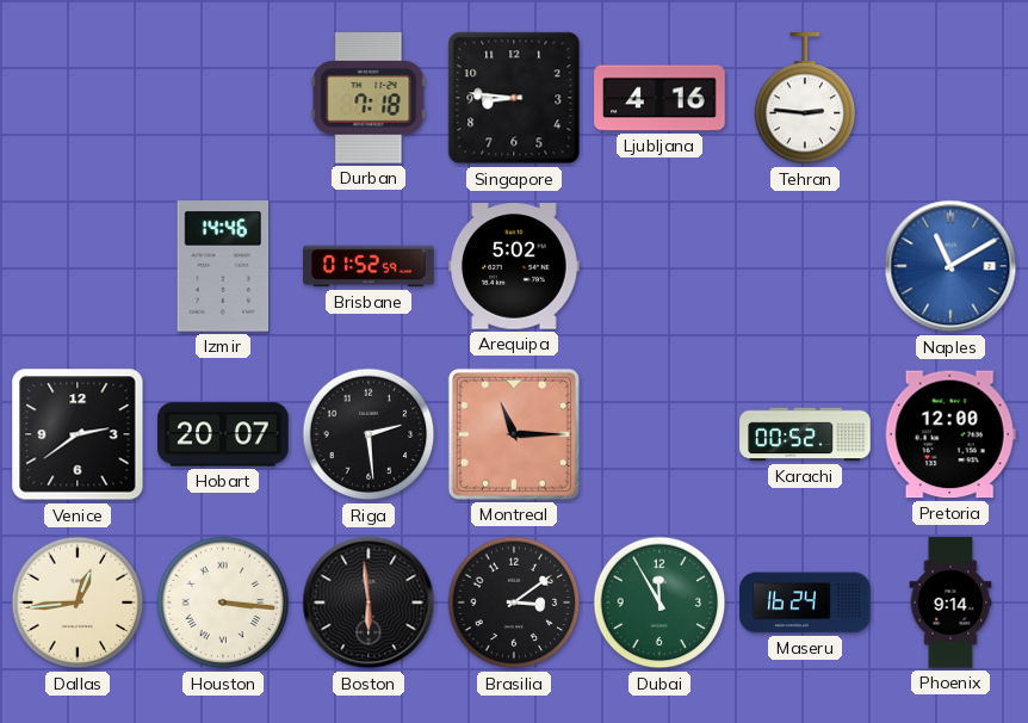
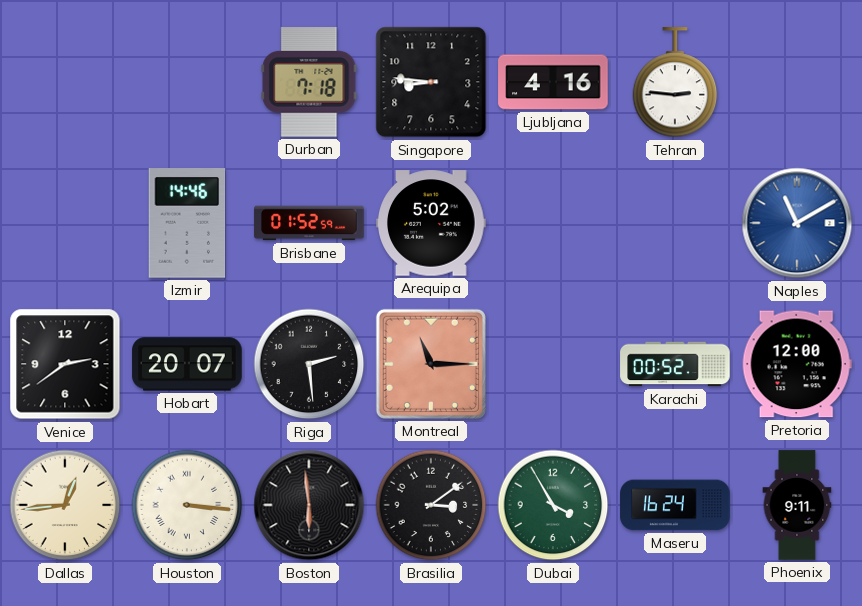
Dubai: 11:55 -> 3:55 (553, 505)
Phoenix: 9:14 -> 9:11 (797, 505)
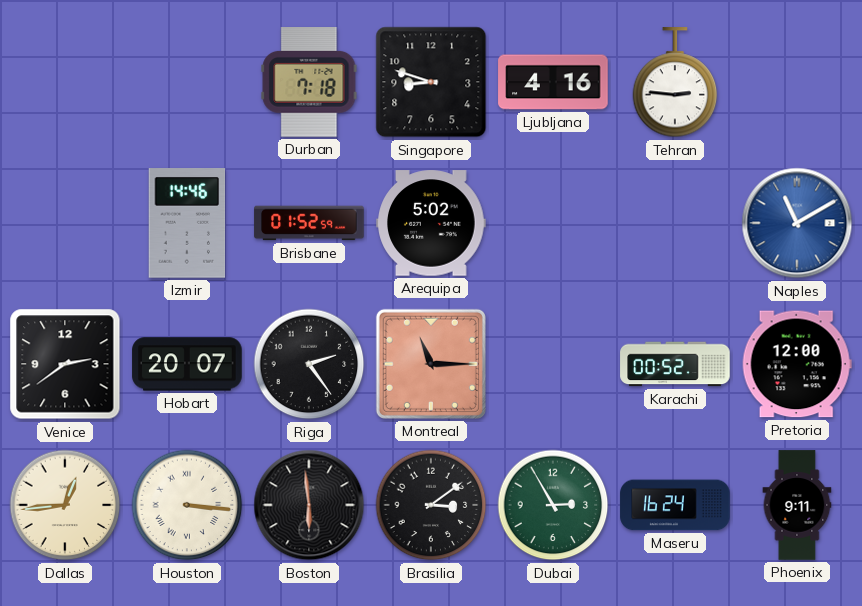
Singapore: 8:46 -> 8:48 (431, 82)
Riga: 2:29 -> 2:24 (309, 364)
Dubai: 3:55 -> 2:55 (553, 505)
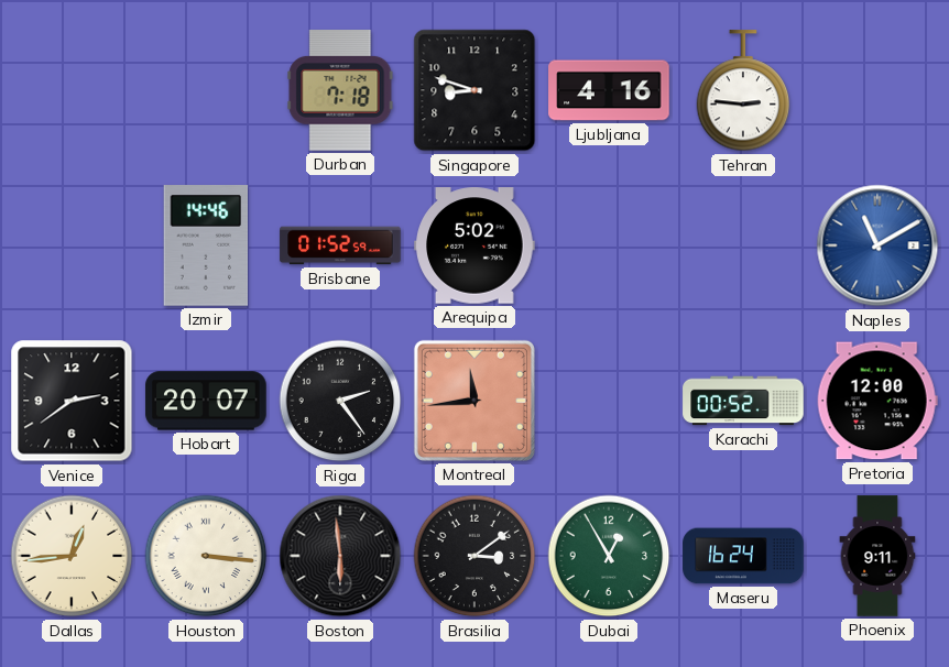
Montreal: 11:15 -> 11:44 (475, 401)
Dubai: 2:55 -> 12:55 (609, 556)
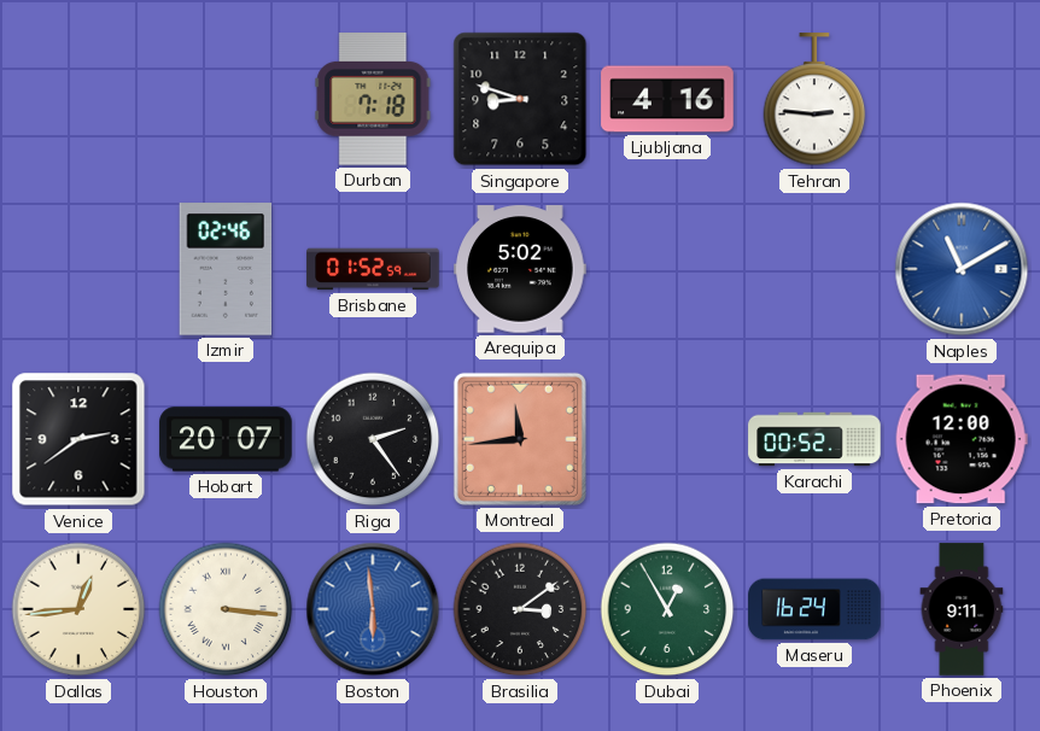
Izmir: 14:46 -> 02:46 (226, 269)
Boston dial: black -> blue (373, 609)
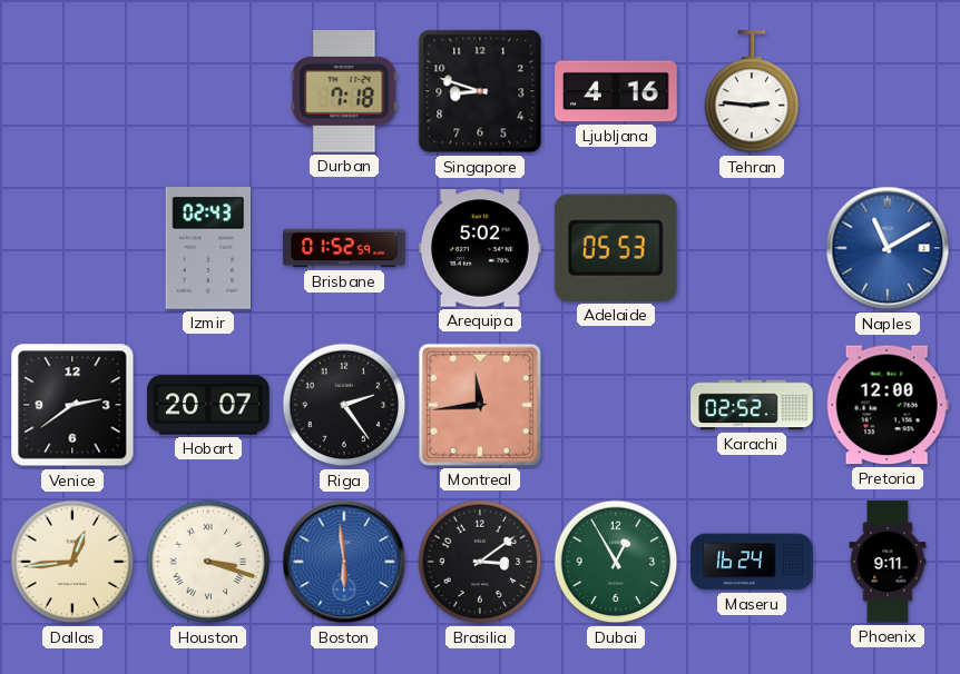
Izmir: 02:46 -> 02:43 (208, 248)
Adelaide: none -> 05:53 (616, 248)
Karachi: 00:52 -> 02:52 (752, 405)
Houston: 3:16 -> 3:18 (208, 562)
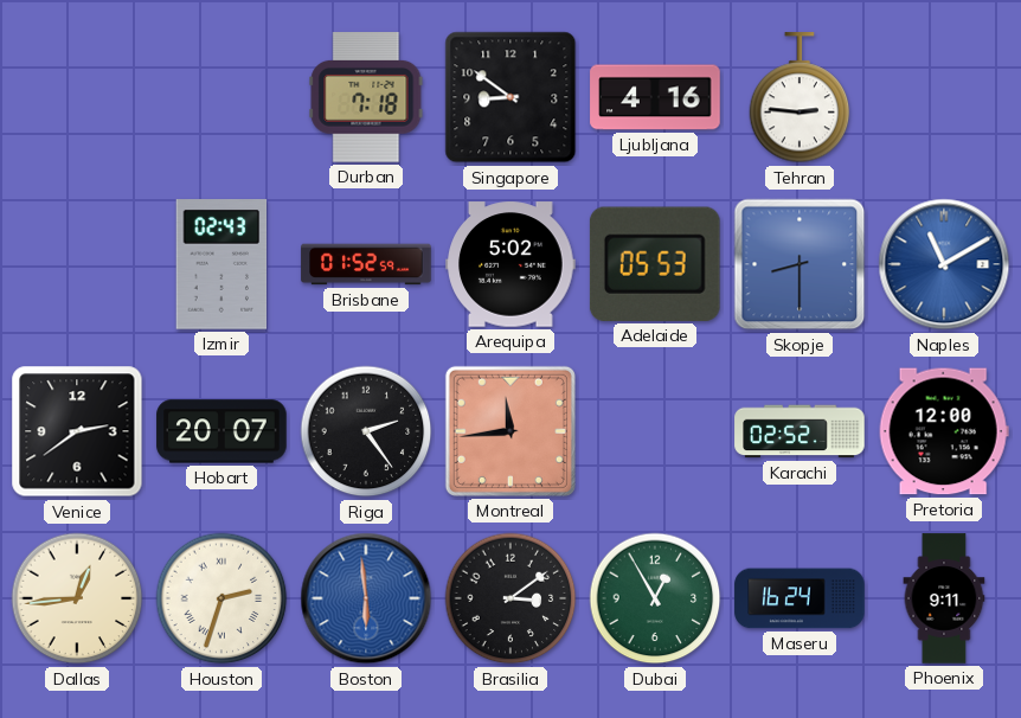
Singapore: 8:48 -> 8:51 (510, 97)
Skopje: none -> 8:30 (800, 264)
Houston: 3:18 -> 2:33 (221, 598)
